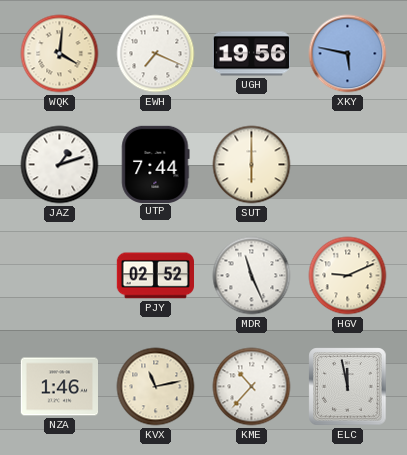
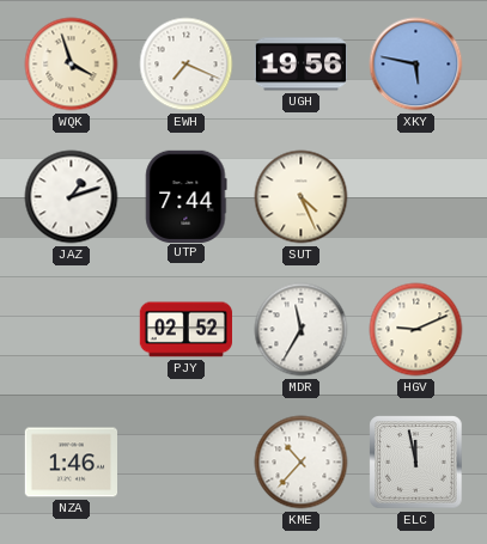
WQK: 4:01 -> 3:57 (72, 65)
SUT: 6:00 -> 4:26 (302, 197)
MDR: 11:26 -> 11:35 (302, 330)
KVX: 11:13 -> none (156, 387)
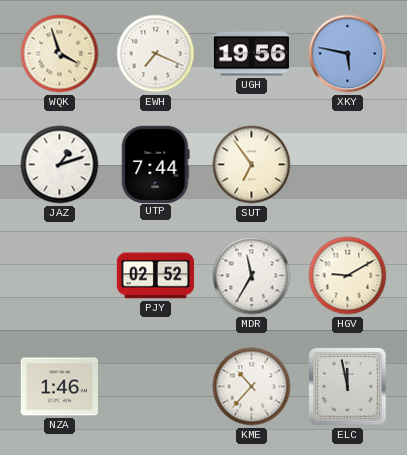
SUT: 4:26 -> 6:54 (252, 165)
HGV: 9:11 -> 9:10 (348, 276)
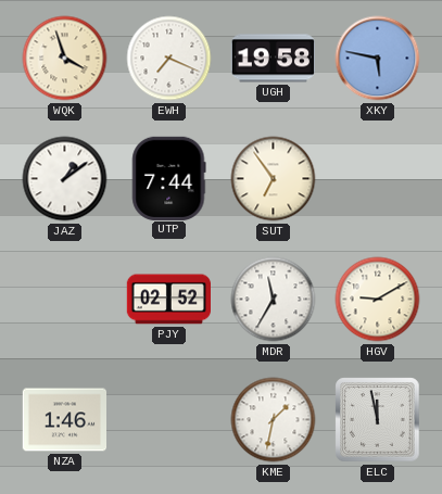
UGH: 19:56 -> 19:58 (273, 59)
JAZ: 1:12 -> 1:09 (65, 179)
KME: 10:37 -> 1:32 (274, 420)
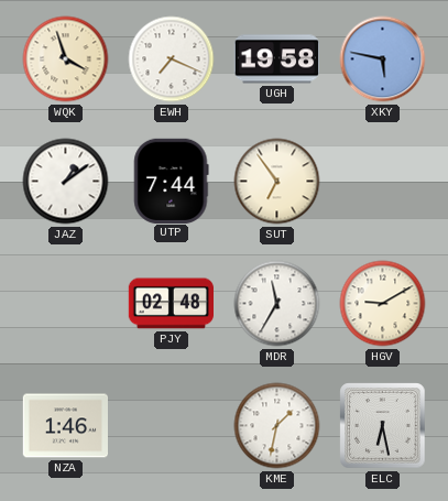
PJY: 02:52 -> 02:48 (171, 304)
ELC: 11:58 -> 6:28 (383, 426)
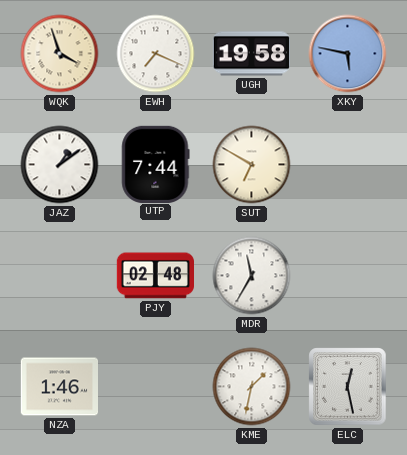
SUT: 6:54 -> 6:50 (252, 165)
HGV: 9:10 -> none (383, 304)
ELC: 6:28 -> 12:28 (348, 387)
